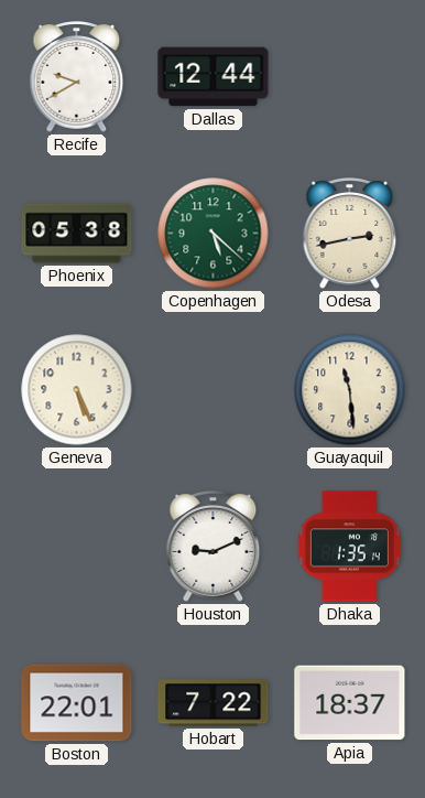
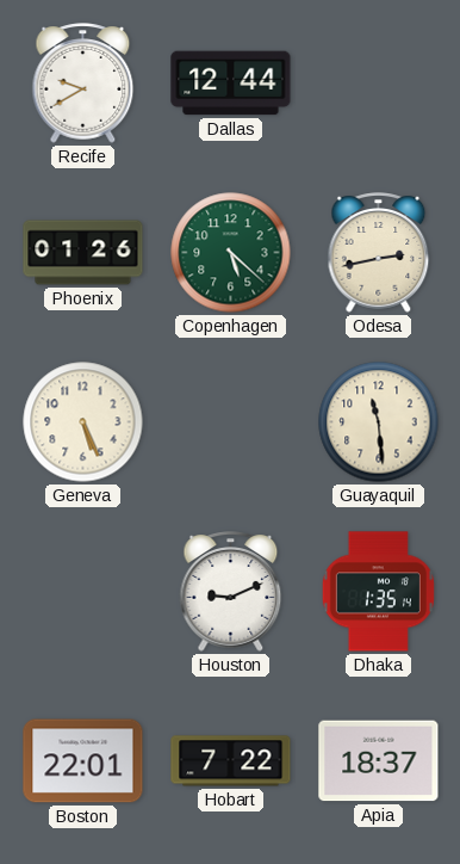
Phoenix: 05:38 -> 01:26 (83, 253)
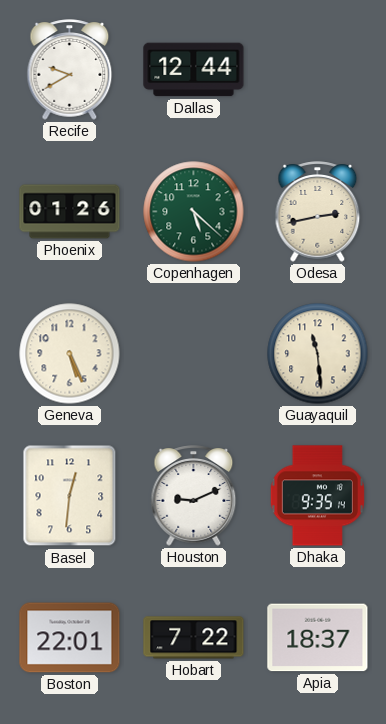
Basel: none -> 12:31 (70, 496)
Dhaka: 1:35 -> 9:35 (317, 496)
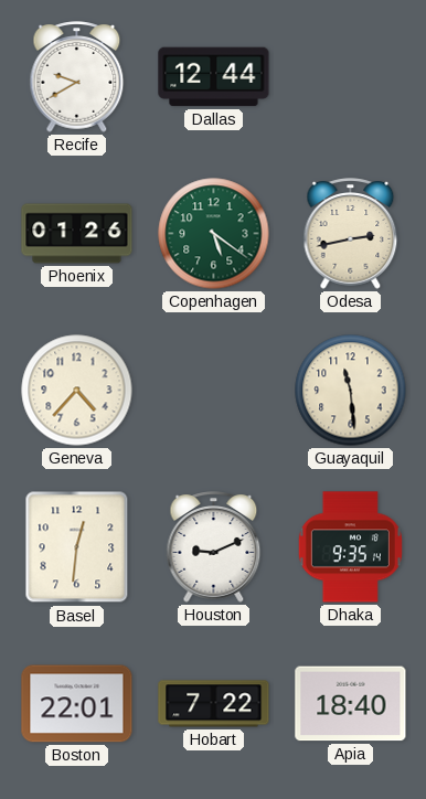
Copenhagen: 5:22 -> 5:21 (214, 234)
Geneva: 5:26 -> 4:37 (77, 391)
Apia: 18:37 -> 18:40 (351, 704)
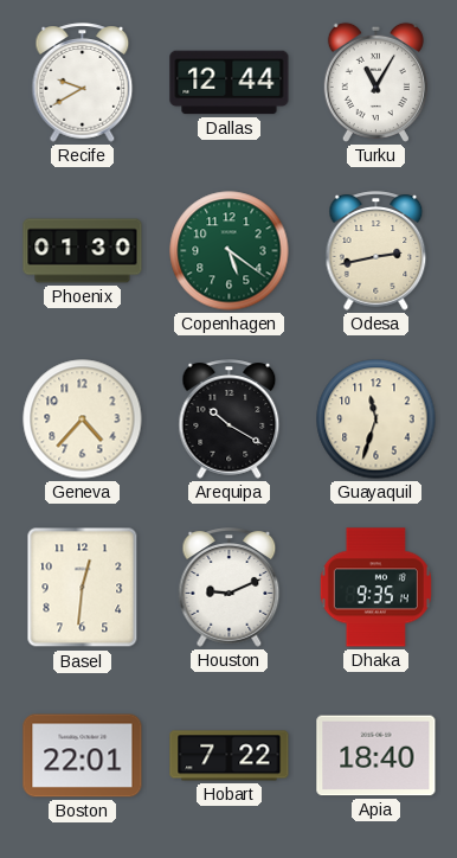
Turku: none -> 11:05 (375, 82)
Phoenix: 01:26 -> 01:30 (83, 251)
Arequipa: none -> 10:20 (230, 420)
Guayaquil: 11:29 -> 11:33 (376, 420)
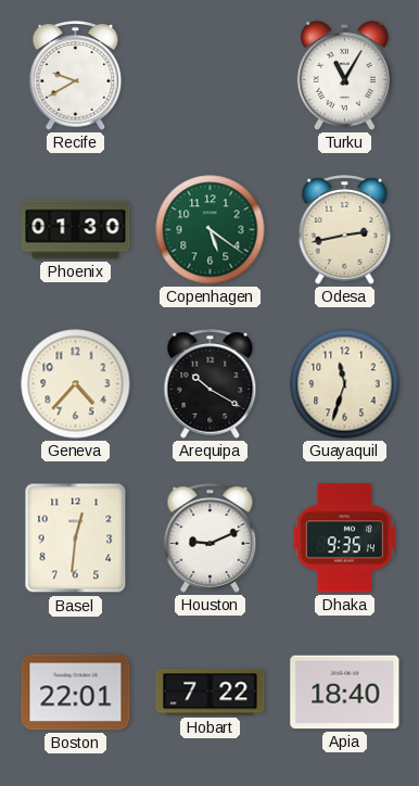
Dallas: 12:44 -> none (230, 83)
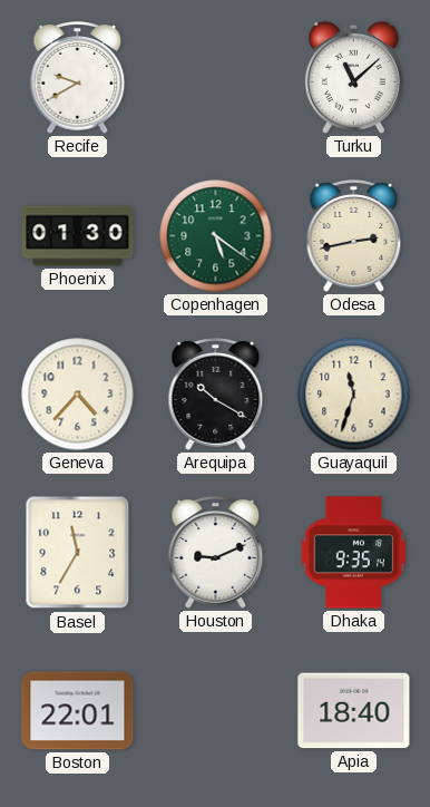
Turku: 11:05 -> 11:08 (353, 77)
Basel: 12:31 -> 11:35 (78, 553)
Hobart: 7:22 -> none (211, 693)
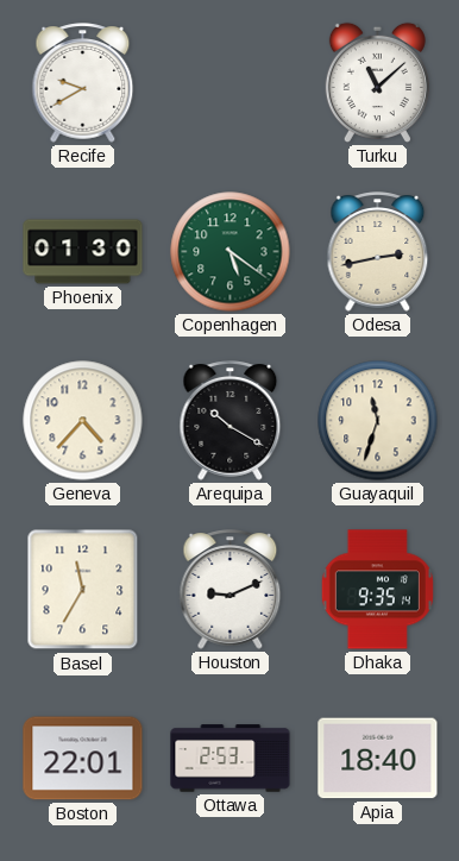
Ottawa: none -> 2:53 (231, 759)
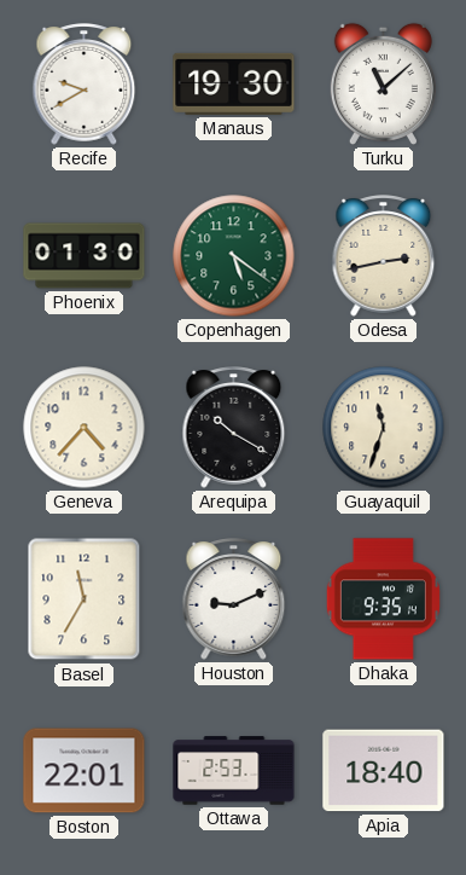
Manaus: none -> 19:30 (234, 83)
